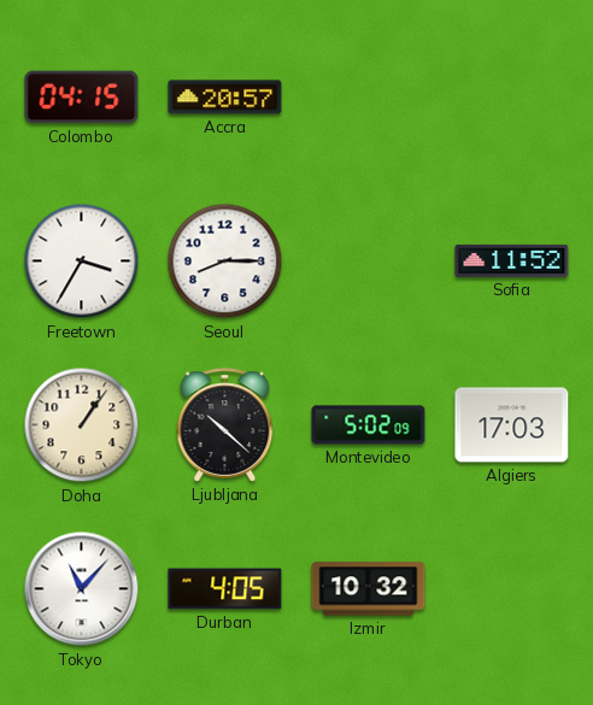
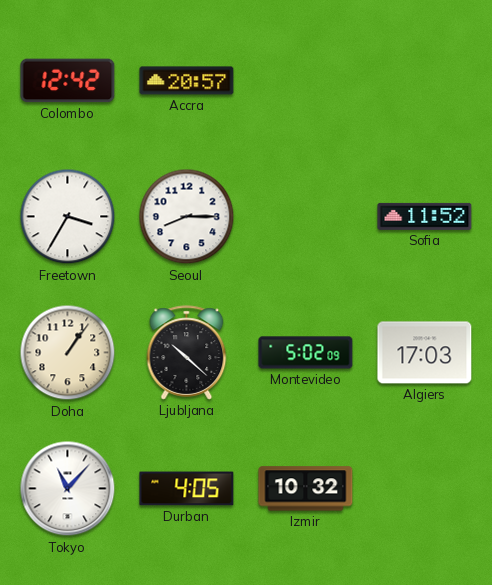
Colombo: 04:15 -> 12:42 (68, 81)
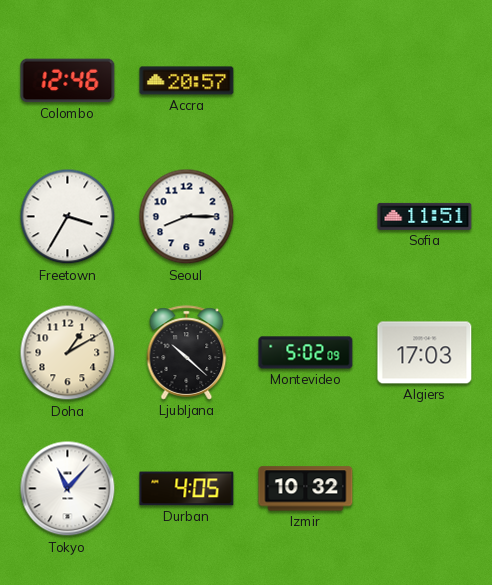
Colombo: 12:42 -> 12:46 (68, 81)
Sofia: 11:52 -> 11:51 (425, 216)
Doha: 1:06 -> 1:10 (68, 353)
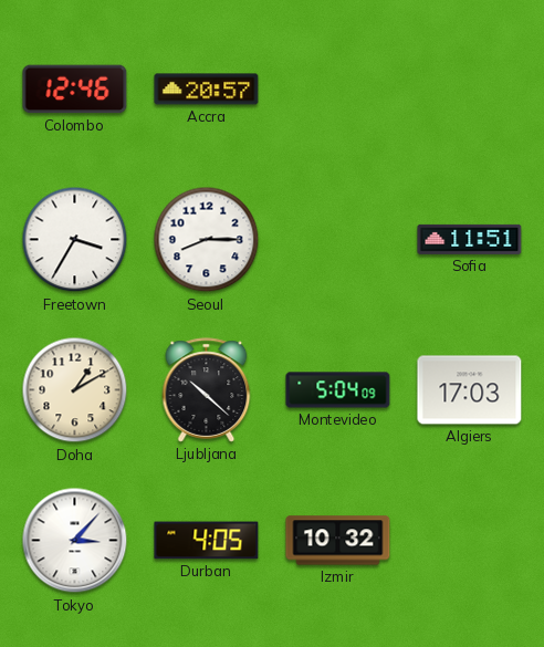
Montevideo: 5:02 -> 5:04 (338, 390)
Tokyo: 11:07 -> 3:07 (75, 541)
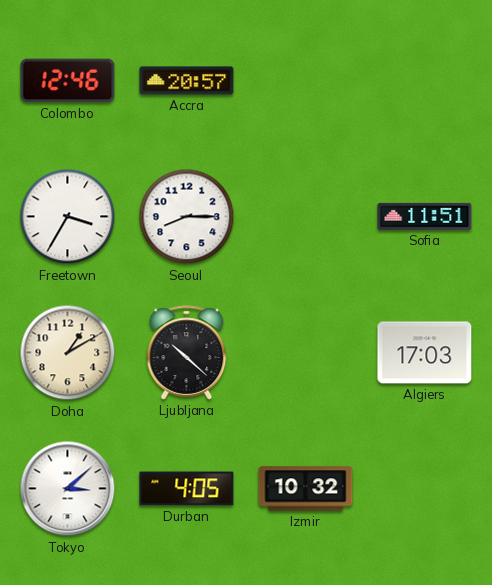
Montevideo: 5:04 -> none (338, 390)
Tokyo: 3:07 -> 3:08 (68, 489)
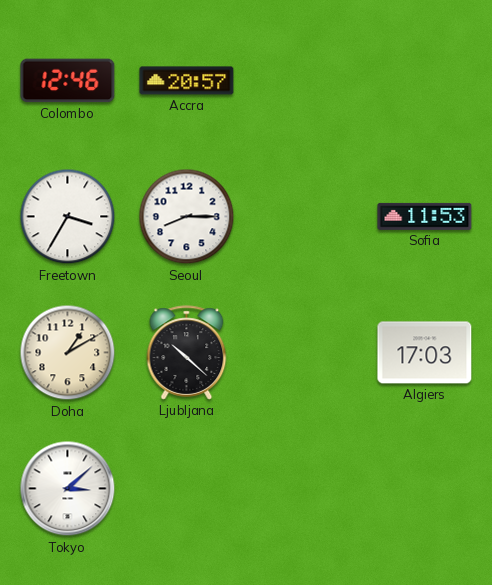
Sofia: 11:51 -> 11:53 (425, 216)
Durban: 4:05 -> none (187, 489)
Izmir: 10:32 -> none (306, 489)
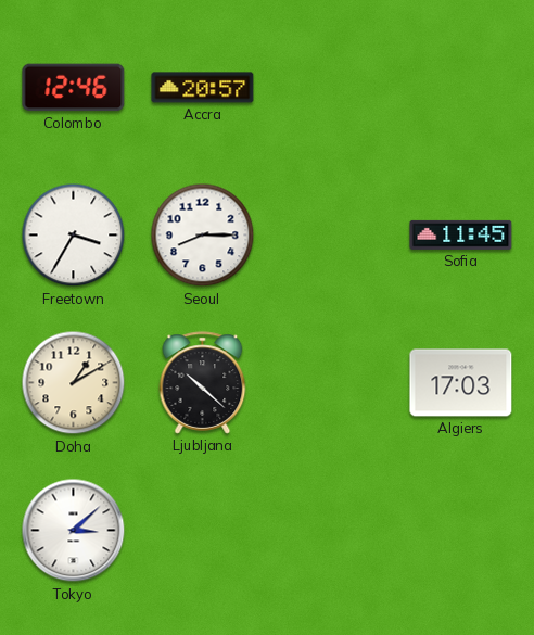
Sofia: 11:53 -> 11:45 (461, 234)
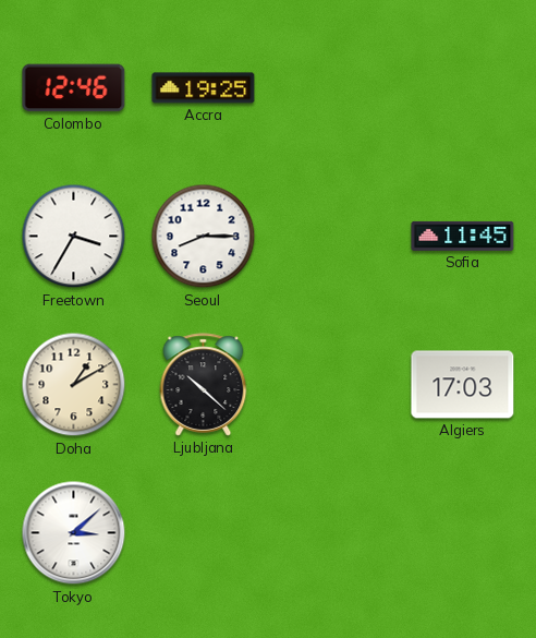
Accra: 20:57 -> 19:25 (204, 88)
